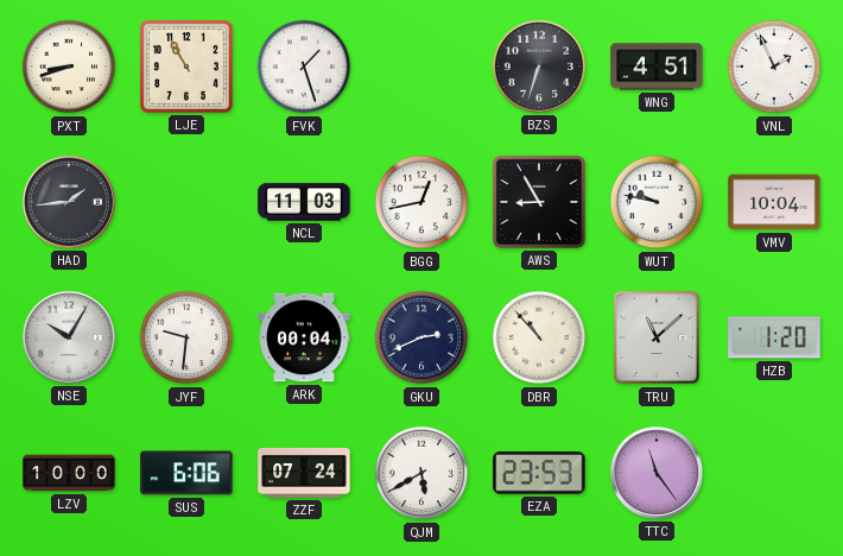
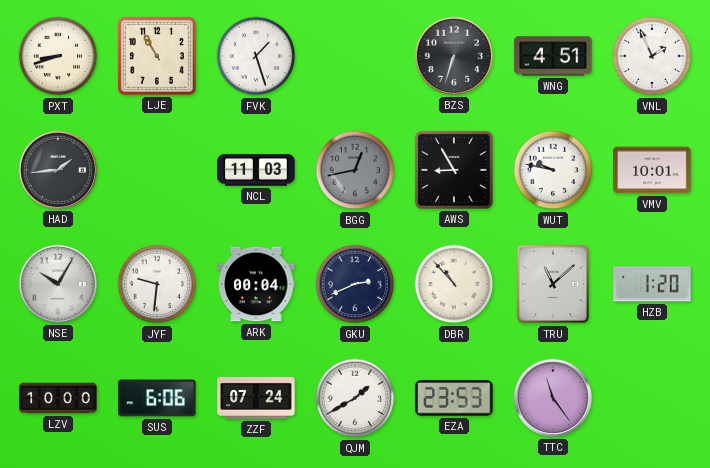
BGG dial: white -> grey (355, 170)
VMV: 10:04 -> 10:01 (652, 170)
QJM: 5:40 -> 1:40 (355, 398)
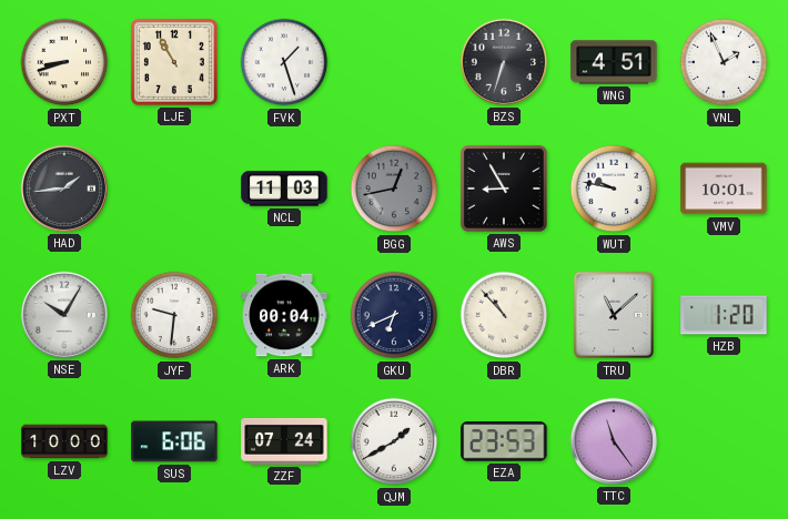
GKU: 2:41 -> 6:41 (394, 315)
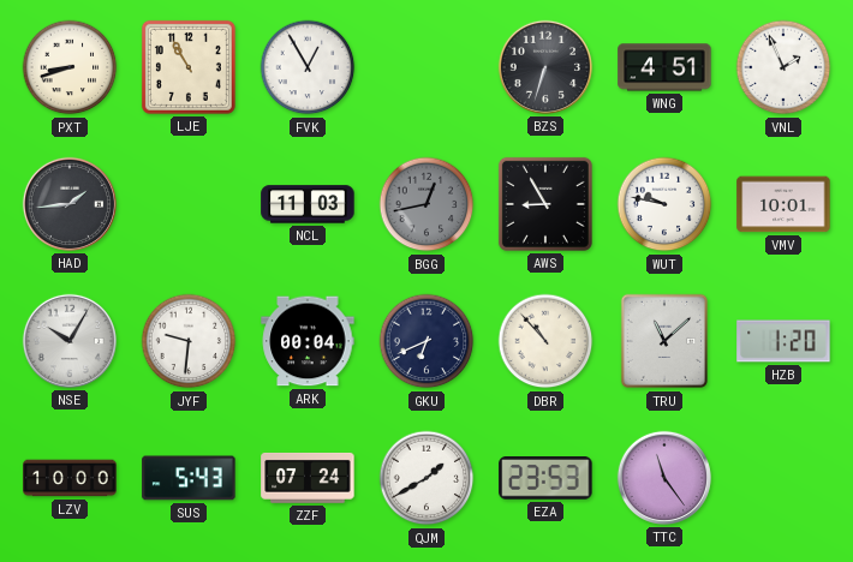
FVK: 1:27 -> 12:55 (308, 67)
SUS: 6:06 -> 5:43 (189, 478)
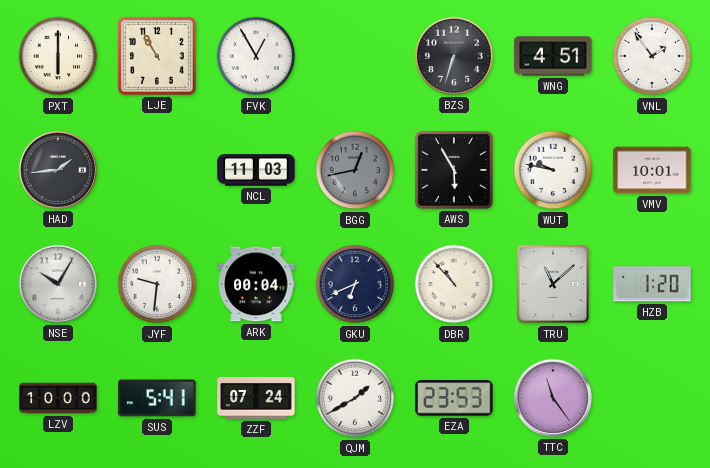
PXT: 8:42 -> 6:00 (58, 56)
VNL: 1:56 -> 1:54 (652, 56)
AWS: 8:55 -> 5:55 (454, 170)
SUS: 5:43 -> 5:41 (157, 398)
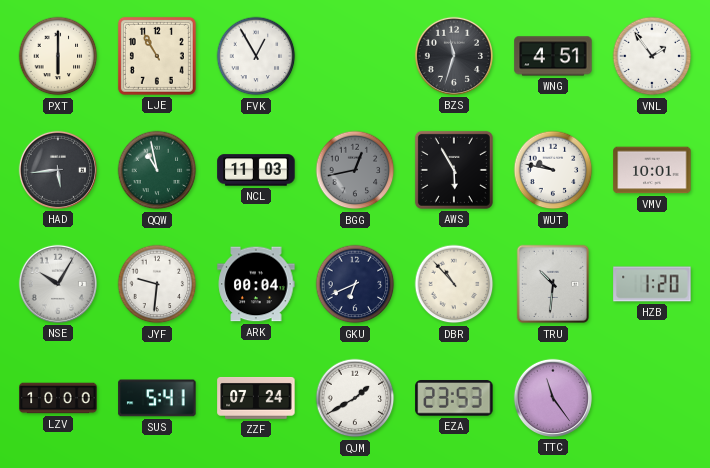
BZS: 6:33 -> 11:33 (454, 56)
HAD: 1:44 -> 5:44 (58, 170)
QQW: none -> 10:58 (157, 170)
TRU: 11:08 -> 10:31 (552, 284)
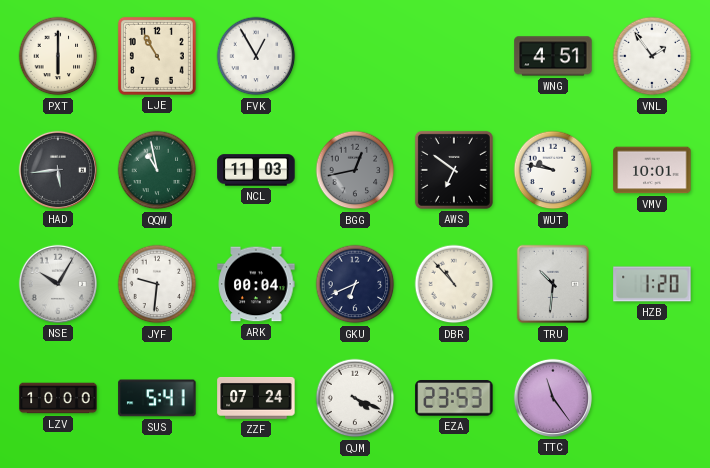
BZS: 11:33 -> none (454, 56)
AWS: 5:55 -> 6:51 (454, 170)
QJM: 1:40 -> 4:19 (355, 398)
